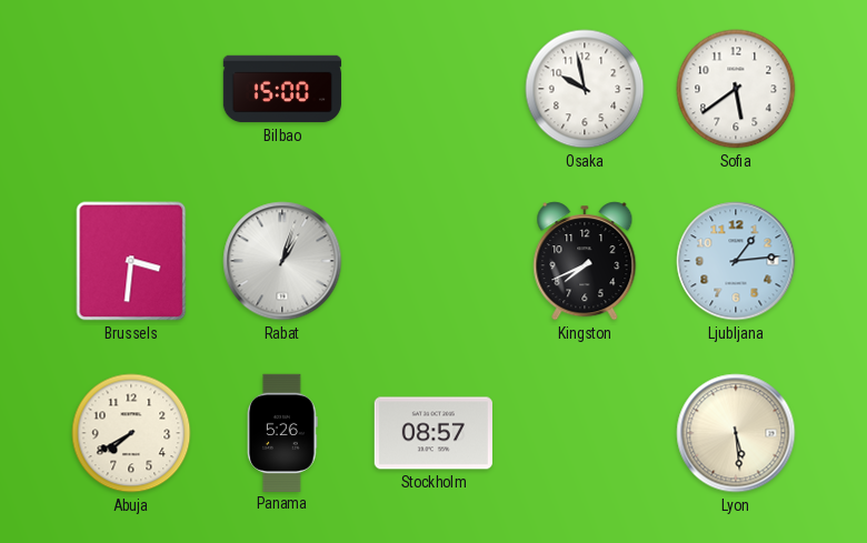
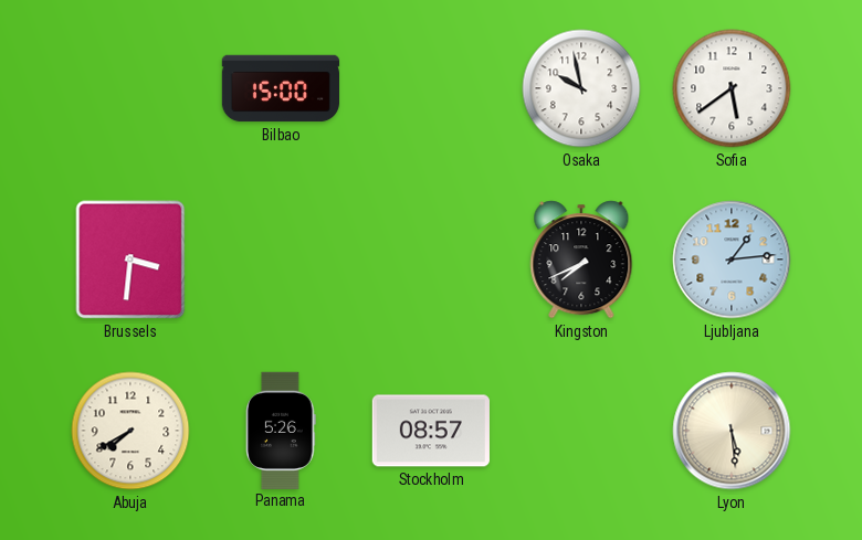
Rabat: 1:03 -> none (282, 261)
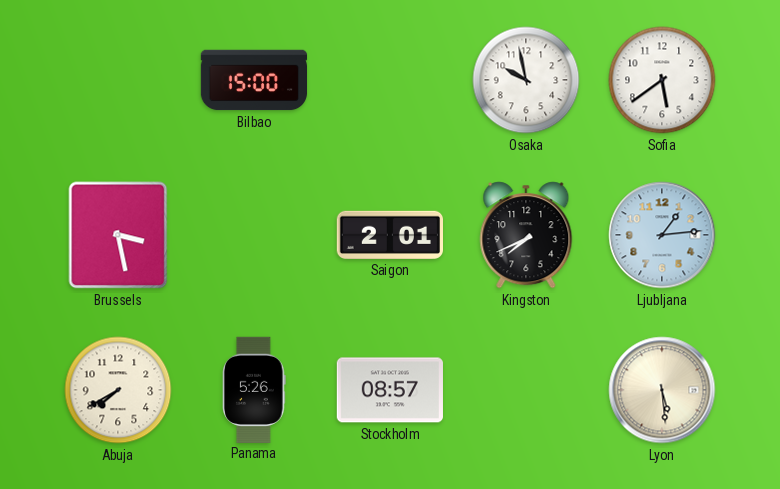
Brussels: 3:31 -> 3:28 (118, 235)
Saigon: none -> 2:01 (389, 235)
